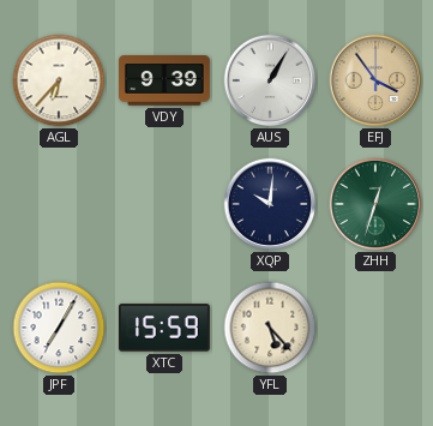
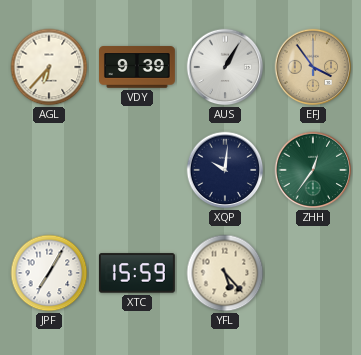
ZHH: 12:33 -> 12:36 (313, 170)
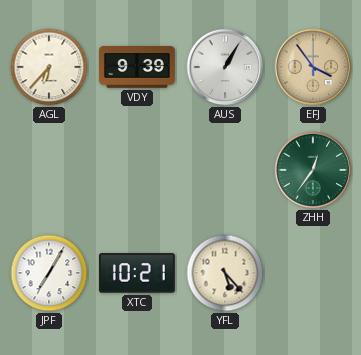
XQP: 10:01 -> none (225, 170)
XTC: 15:59 -> 10:21 (137, 273)
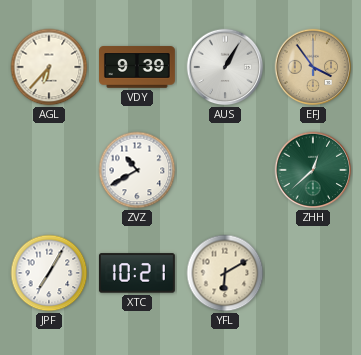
ZVZ: none -> 10:40 (137, 170)
ZHH: 12:36 -> 12:38 (313, 170)
YFL: 5:23 -> 6:10 (225, 273)
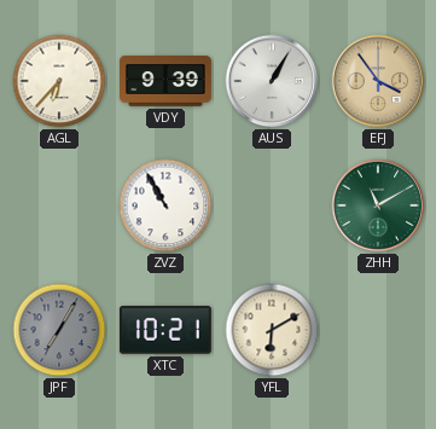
ZVZ: 10:40 -> 10:55 (165, 205)
ZHH: 12:38 -> 11:10 (378, 205)
JPF dial: white -> grey (59, 330)
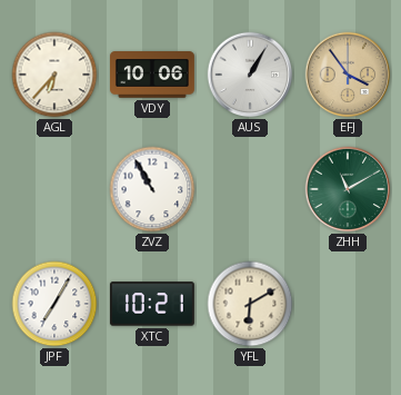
VDY: 9:39 -> 10:06 (153, 75)
JPF dial: grey -> white (54, 304)
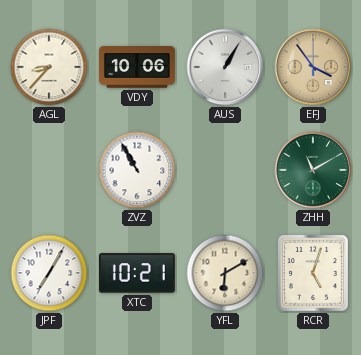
AGL: 6:37 -> 8:37 (49, 67)
RCR: none -> 5:03 (313, 273)
